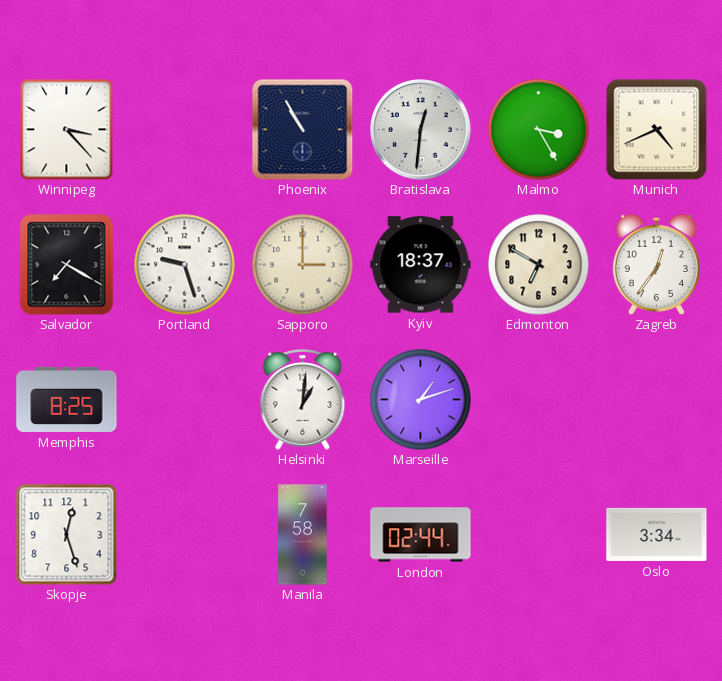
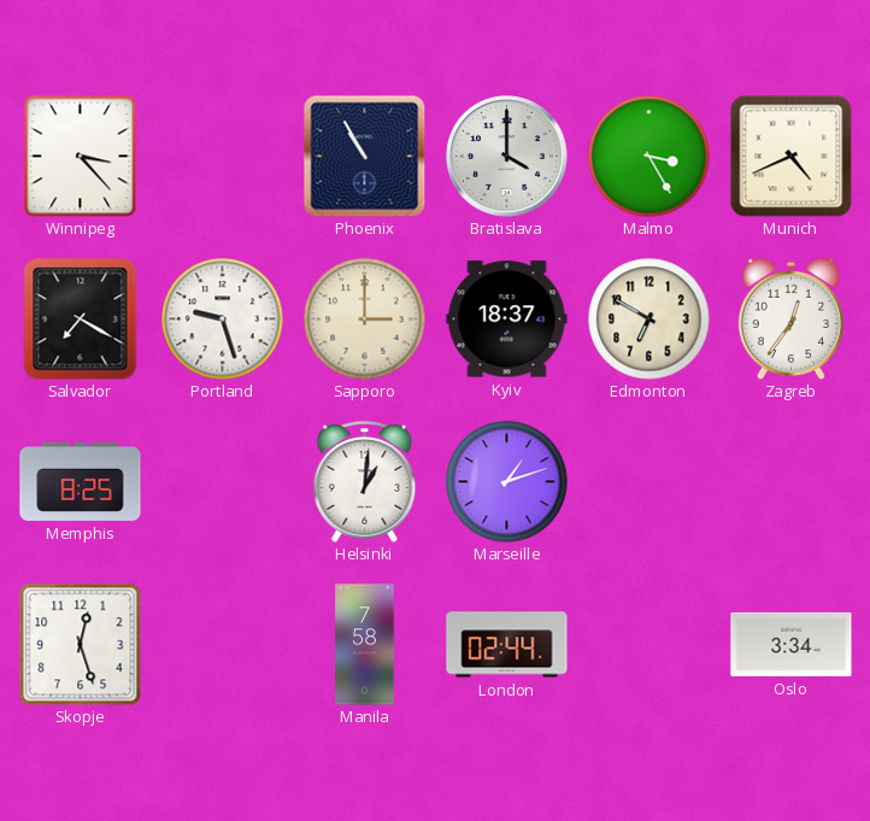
Bratislava: 12:31 -> 4:00 (507, 157)
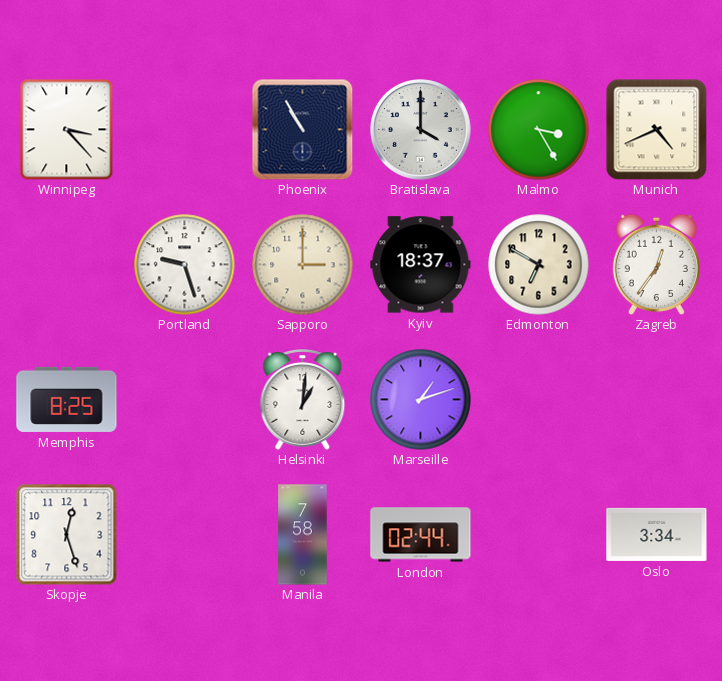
Salvador: 7:20 -> none (81, 318)
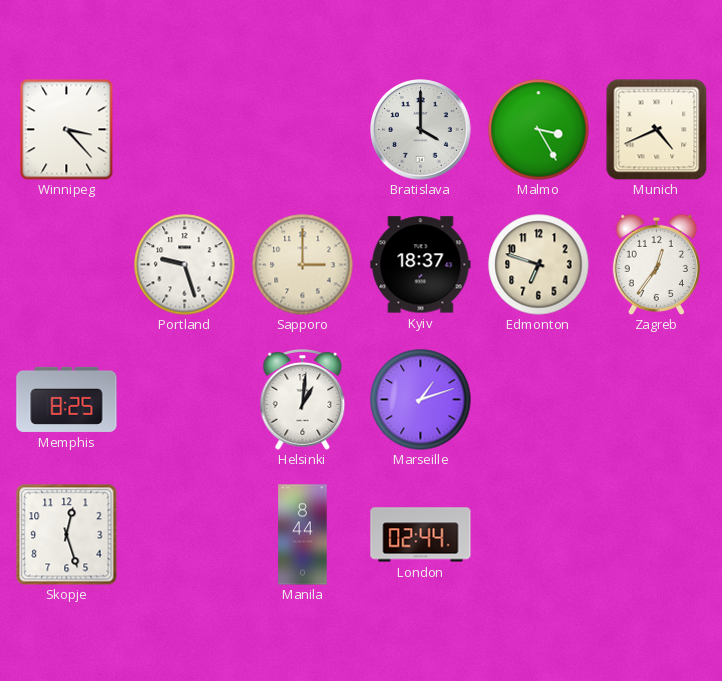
Phoenix: 10:55 -> none (302, 129)
Edmonton: 6:50 -> 6:48 (539, 265)
Manila: 7:58 -> 8:44 (303, 535)
Oslo: 3:34 -> none (657, 534)
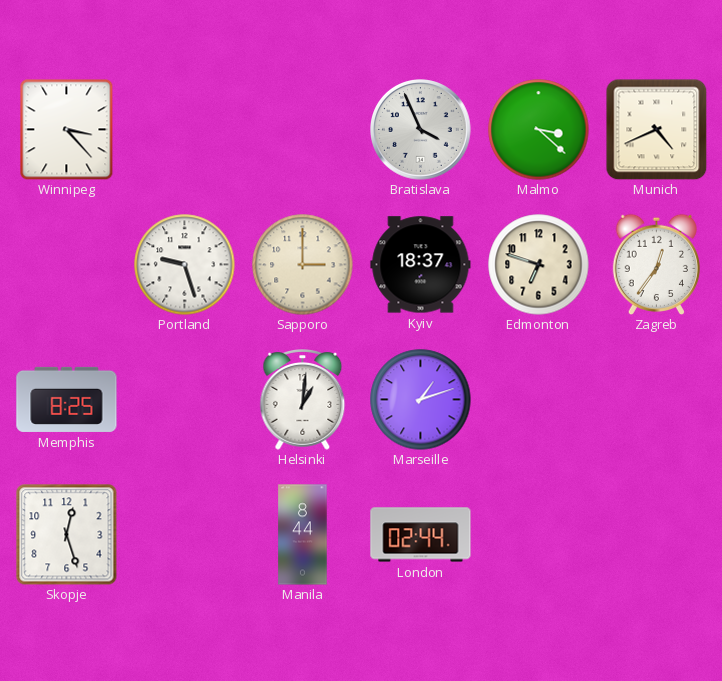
Bratislava: 4:00 -> 3:56 (421, 130)
Malmo: 3:25 -> 3:22 (539, 130)
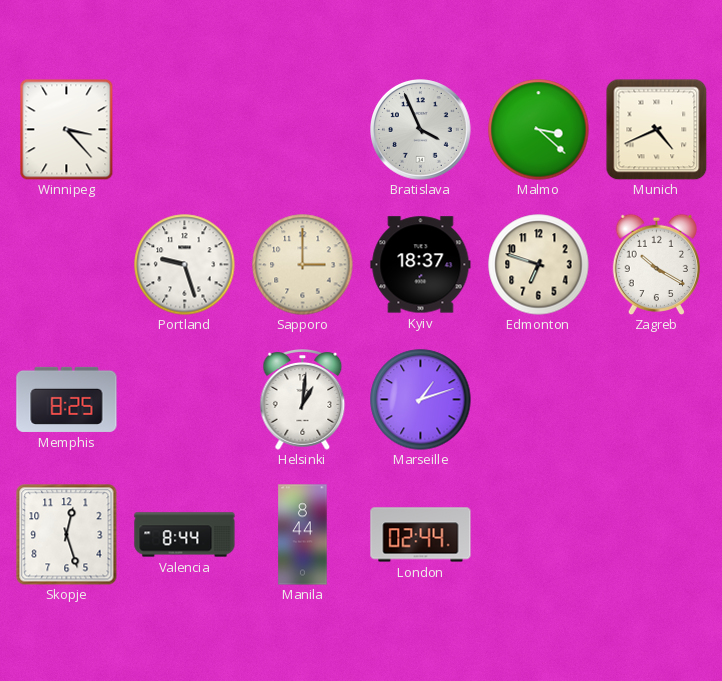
Zagreb: 12:36 -> 10:20 (656, 264)
Valencia: none -> 8:44 (185, 535)
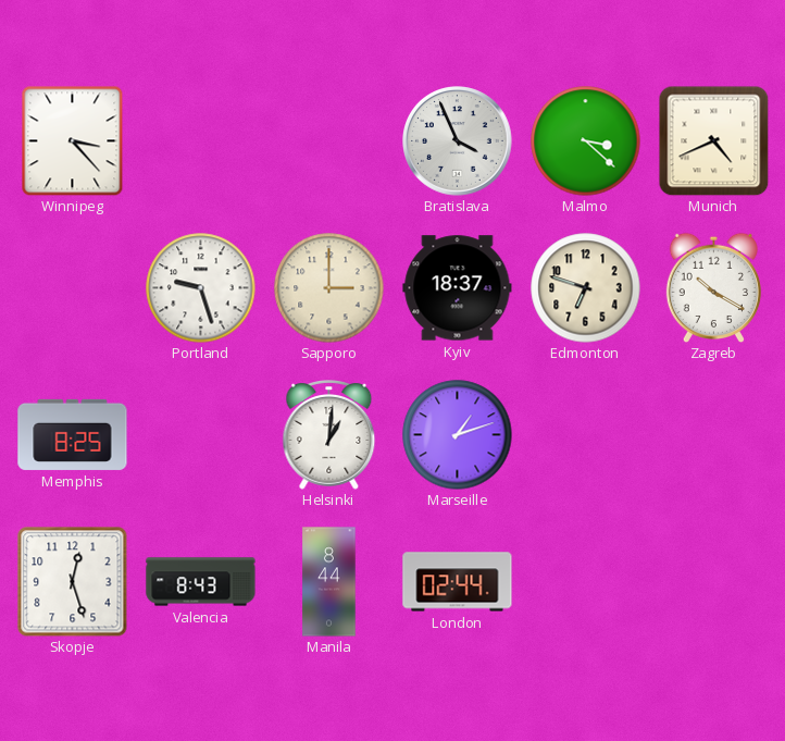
Valencia: 8:44 -> 8:43 (201, 582)
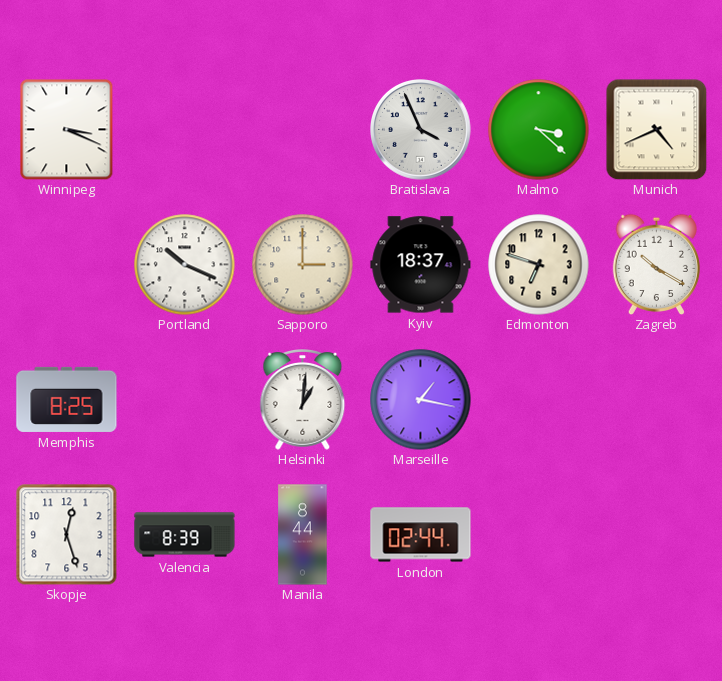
Winnipeg: 3:23 -> 3:19 (67, 129)
Portland: 9:27 -> 10:19 (185, 265)
Marseille: 1:12 -> 1:17 (421, 400)
Valencia: 8:43 -> 8:39 (185, 535)
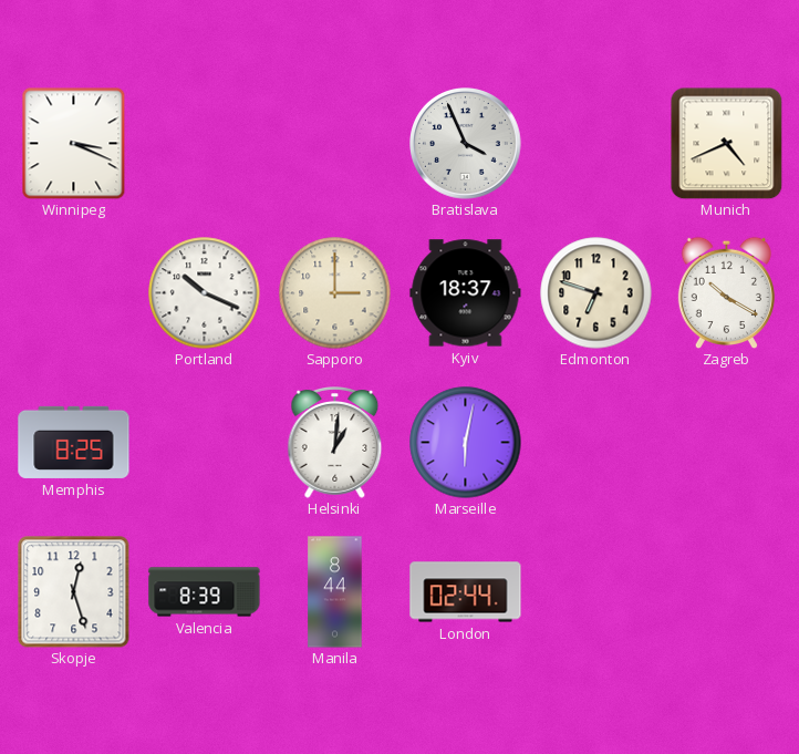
Malmo: 3:22 -> none (539, 130)
Marseille: 1:17 -> 6:02 (466, 443)
